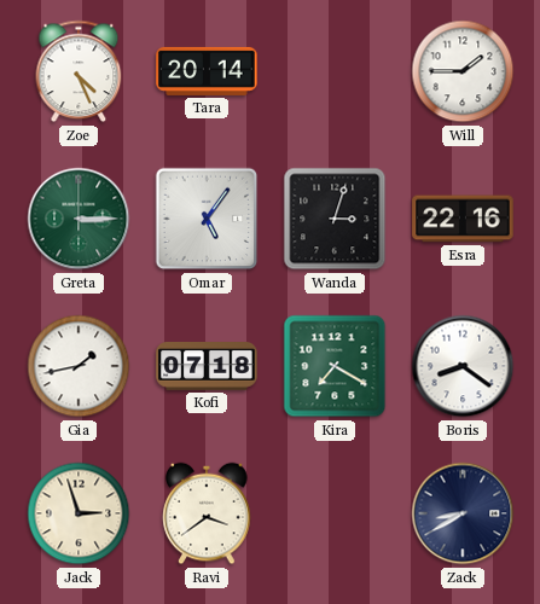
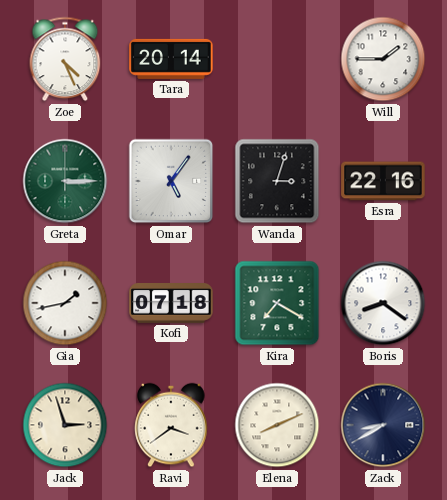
Elena: none -> 8:11 (277, 425)
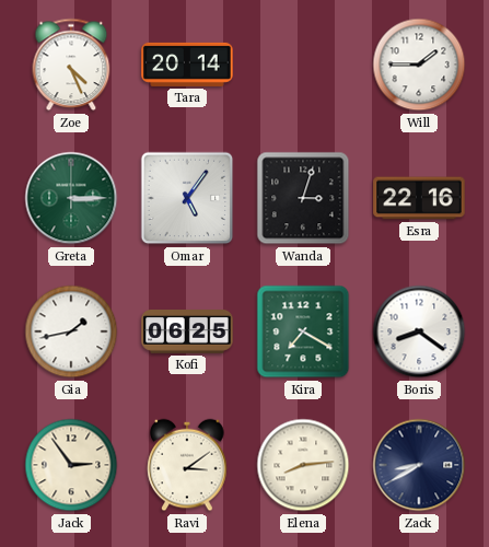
Kofi: 07:18 -> 06:25 (187, 333)
Jack: 2:57 -> 2:54 (71, 465)
Ravi: 3:39 -> 3:09 (187, 465)
Elena: 8:11 -> 8:14 (303, 465)
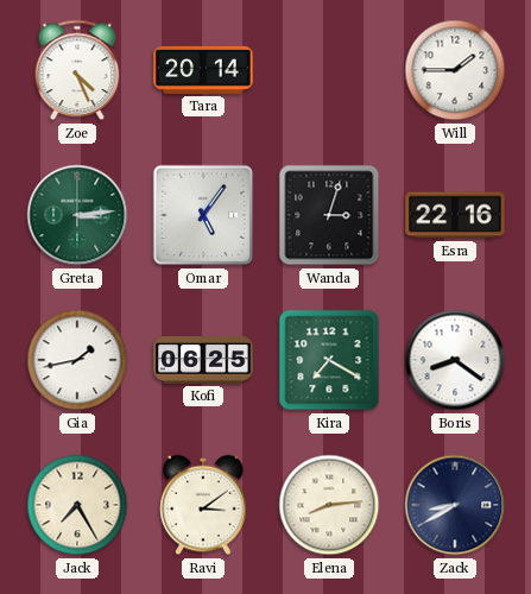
Greta: 3:15 -> 3:14 (77, 215)
Jack: 2:54 -> 7:25 (77, 505)
